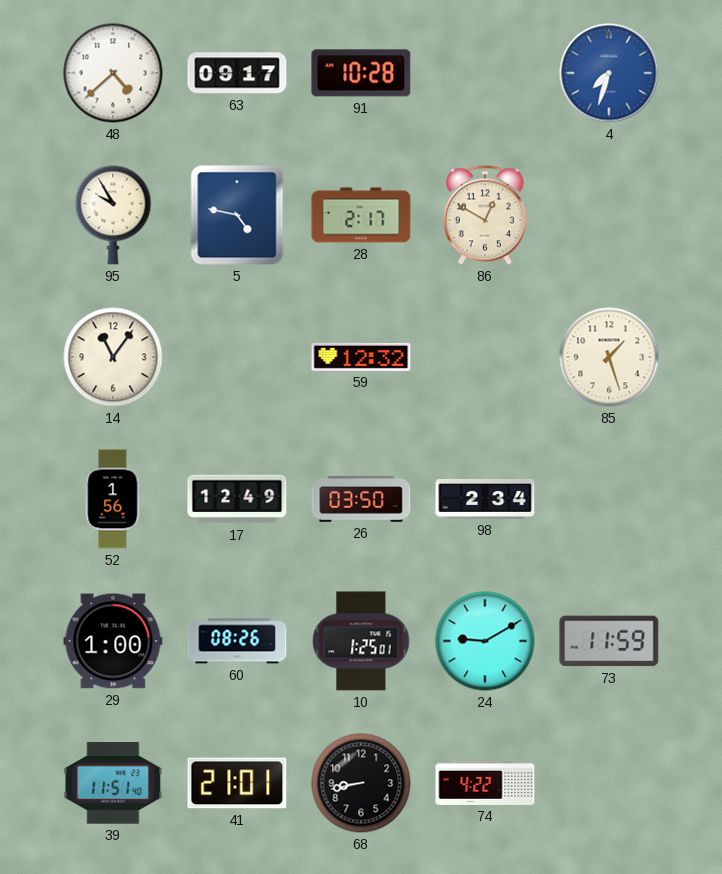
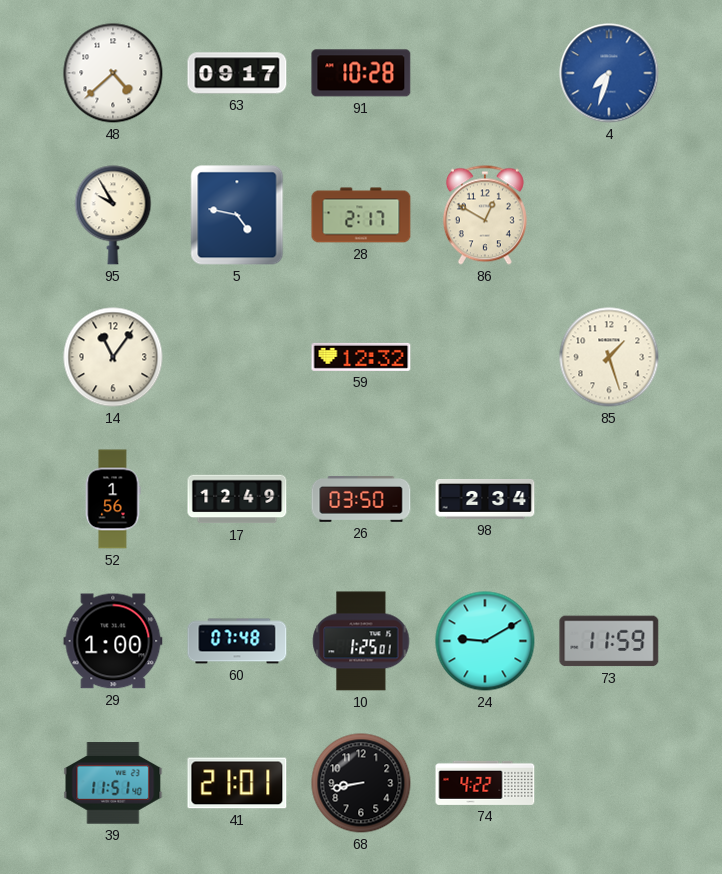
60: 08:26 -> 07:48 (237, 641)
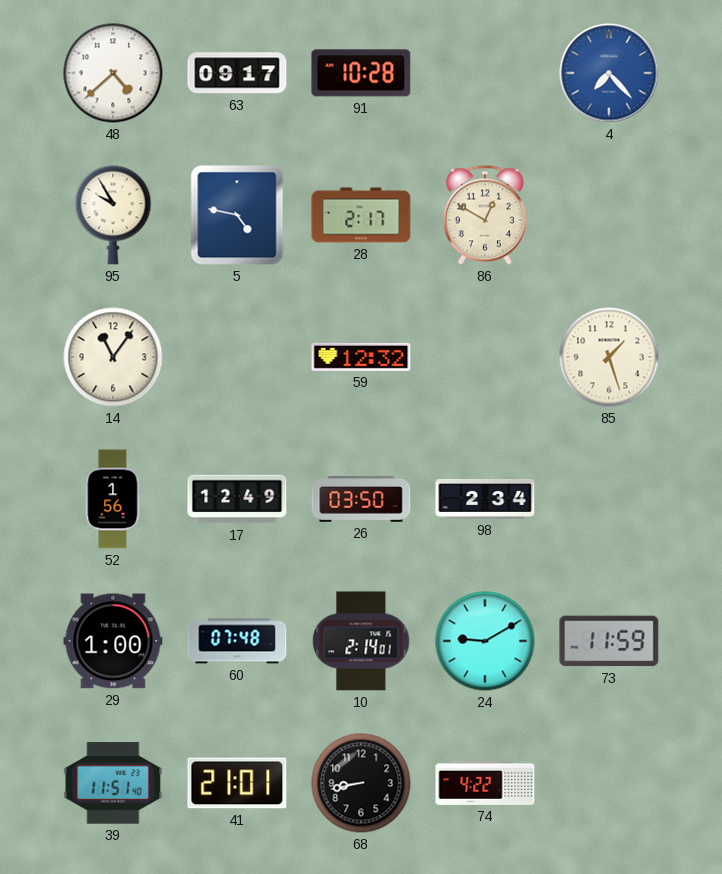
4: 7:33 -> 7:23 (609, 73)
10: 1:25 -> 2:14 (361, 641)
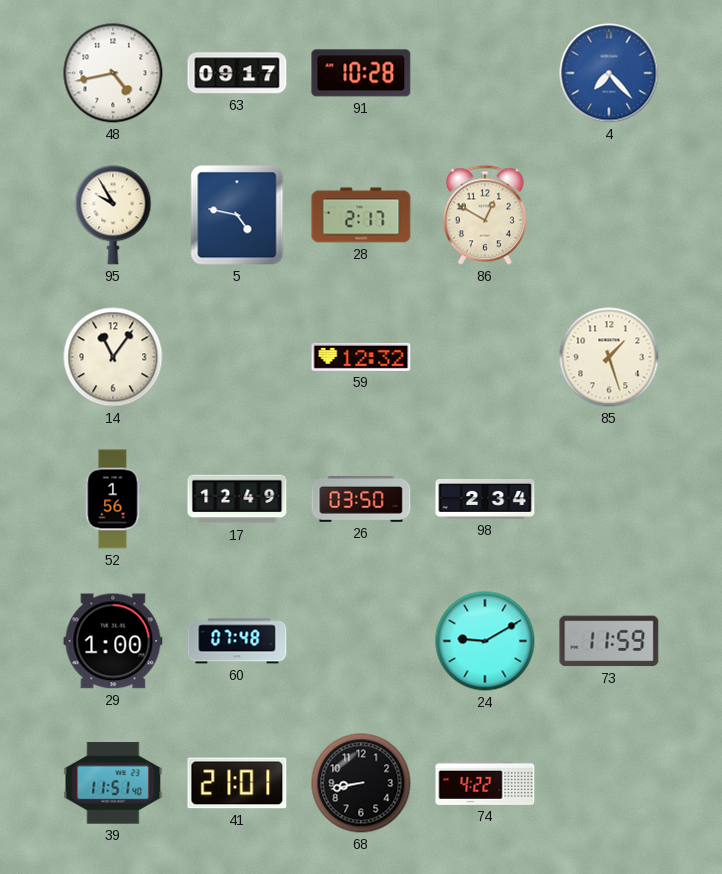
48: 4:38 -> 4:43 (113, 73)
10: 2:14 -> none (361, 641)
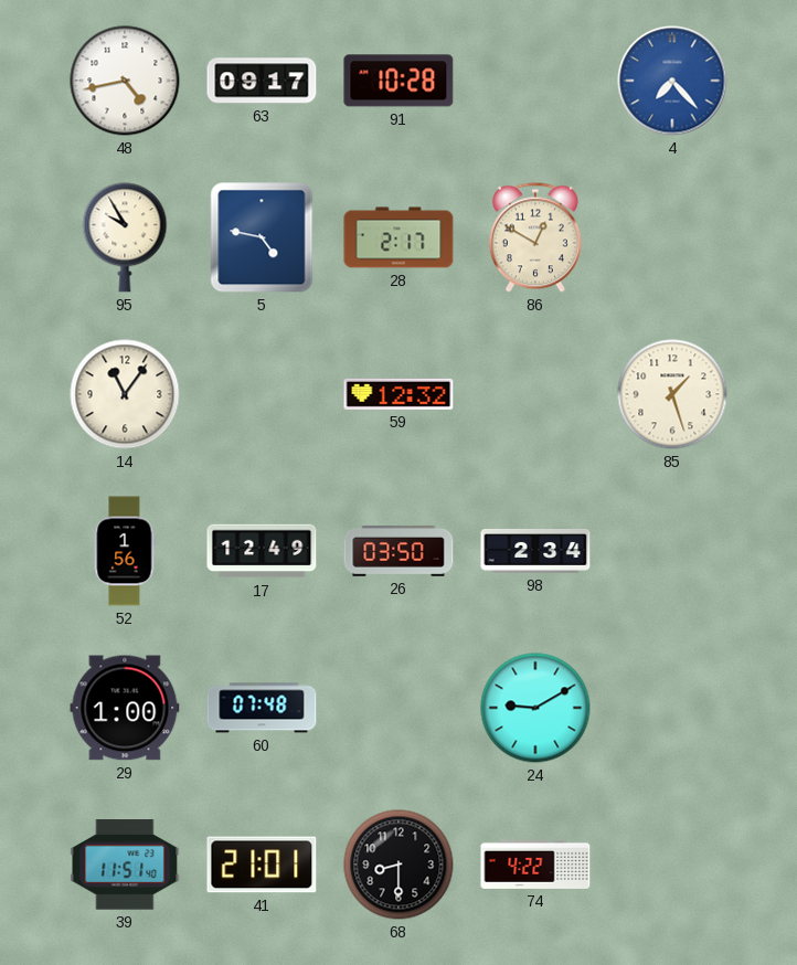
73: 11:59 -> none (609, 641)
68: 8:43 -> 8:30 (398, 865)
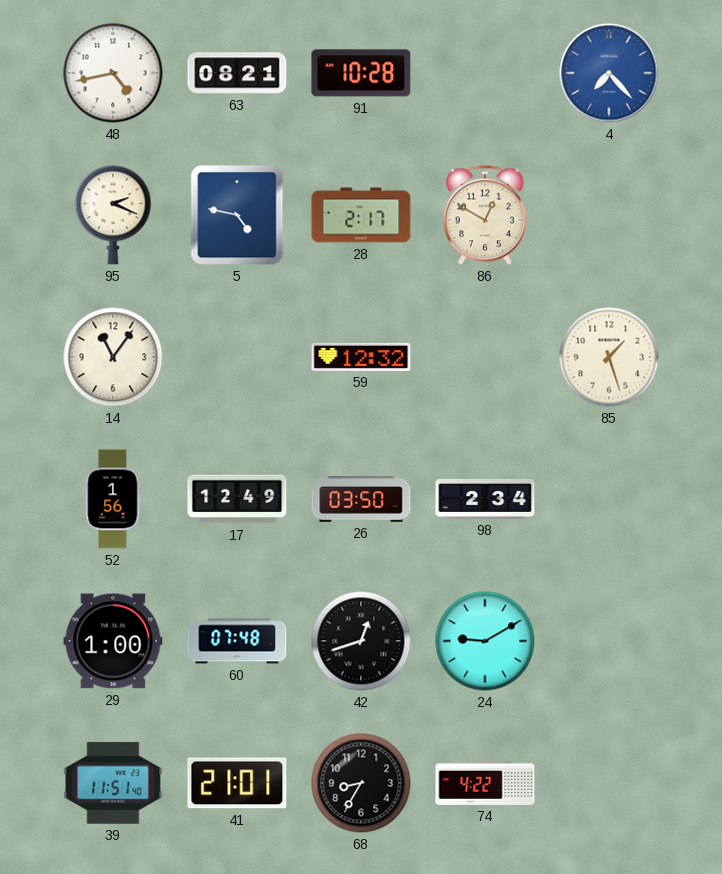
63: 09:17 -> 08:21 (237, 73)
95: 9:55 -> 2:19 (113, 215)
42: none -> 12:42 (361, 641)
68: 8:30 -> 8:35 (361, 783)
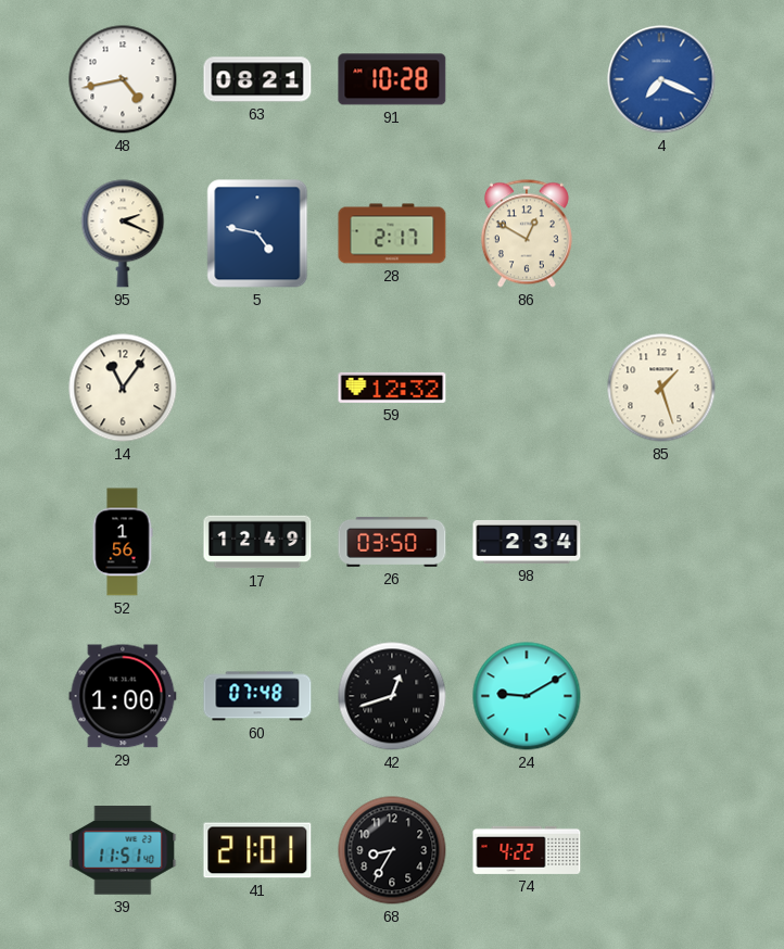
4: 7:23 -> 7:19 (661, 79)
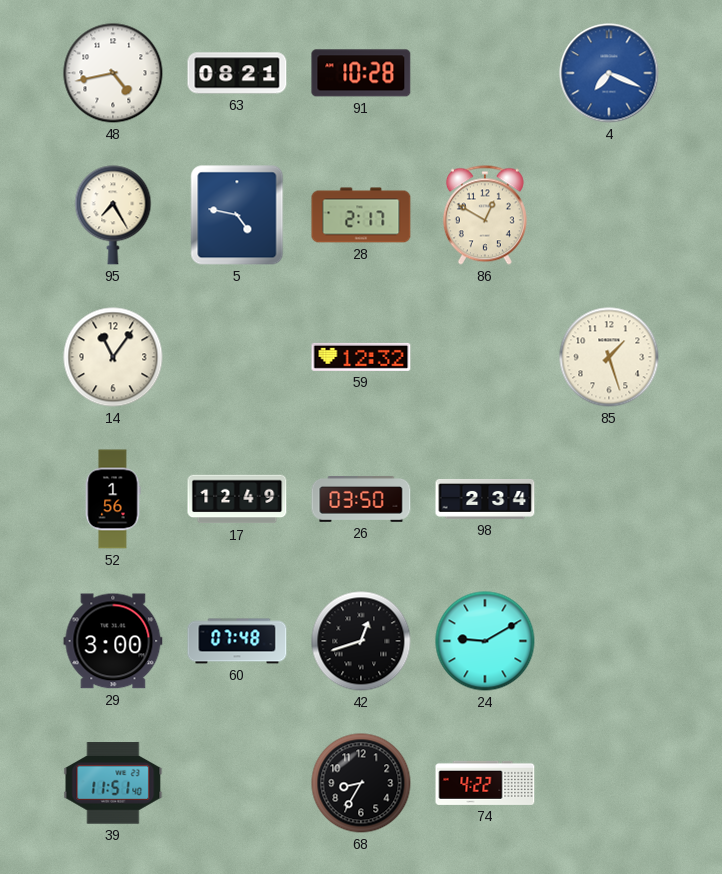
95: 2:19 -> 7:25 (113, 215)
29: 1:00 -> 3:00 (113, 641)
41: 21:01 -> none (257, 850)
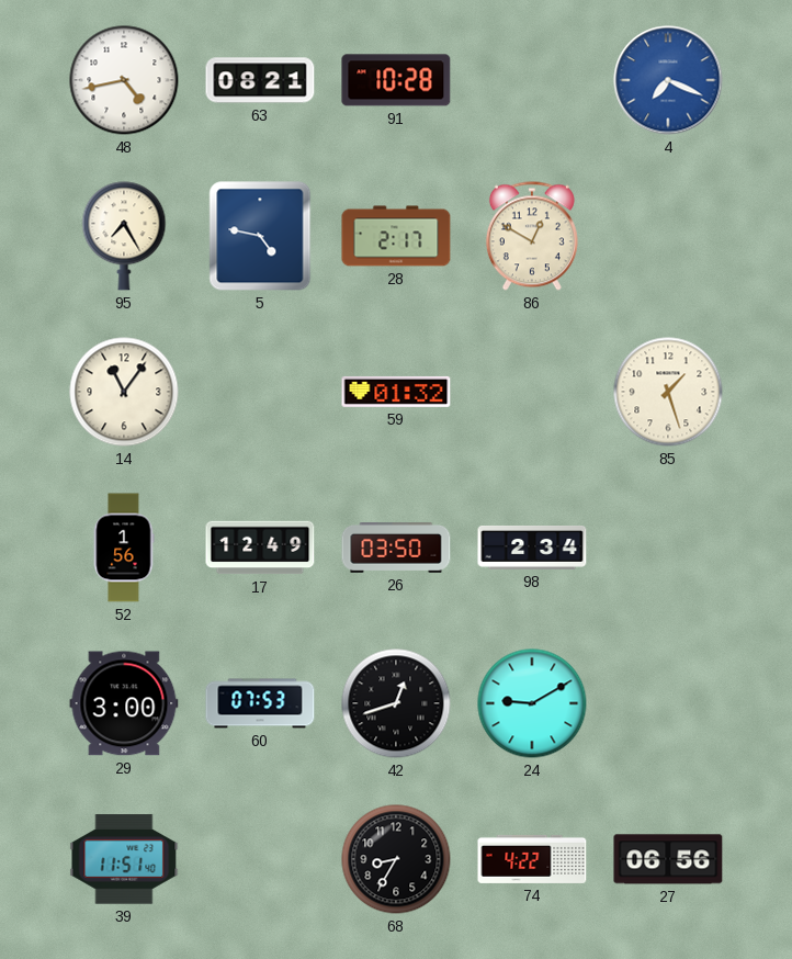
59: 12:32 -> 01:32 (396, 392)
60: 07:48 -> 07:53 (260, 703)
27: none -> 06:56 (668, 859)
